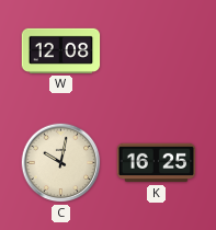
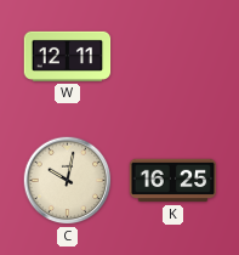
W: 12:08 -> 12:11 (68, 56)
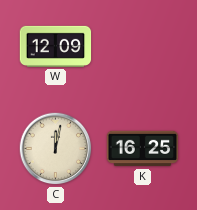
W: 12:11 -> 12:09 (56, 46)
C: 10:02 -> 12:02 (56, 149)
